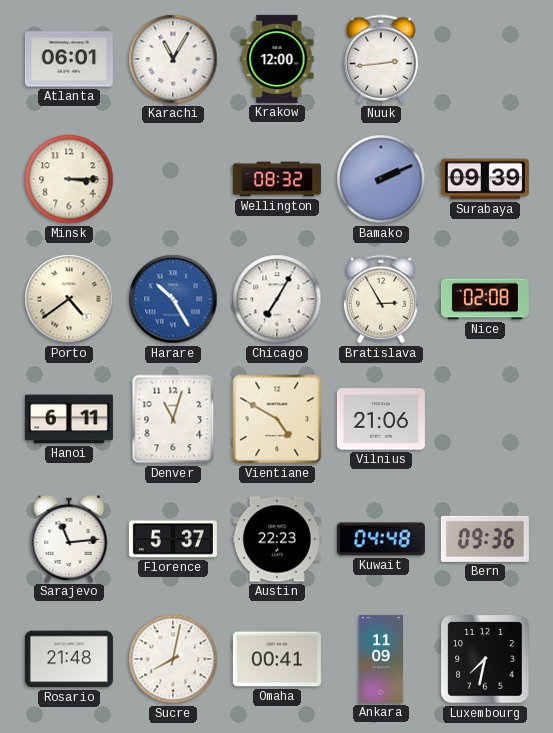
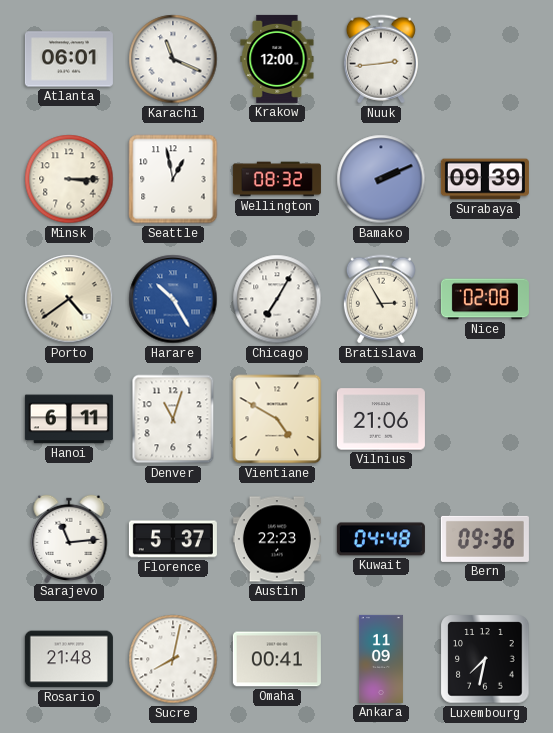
Karachi: 11:05 -> 11:19 (173, 59)
Seattle: none -> 12:58 (173, 179)
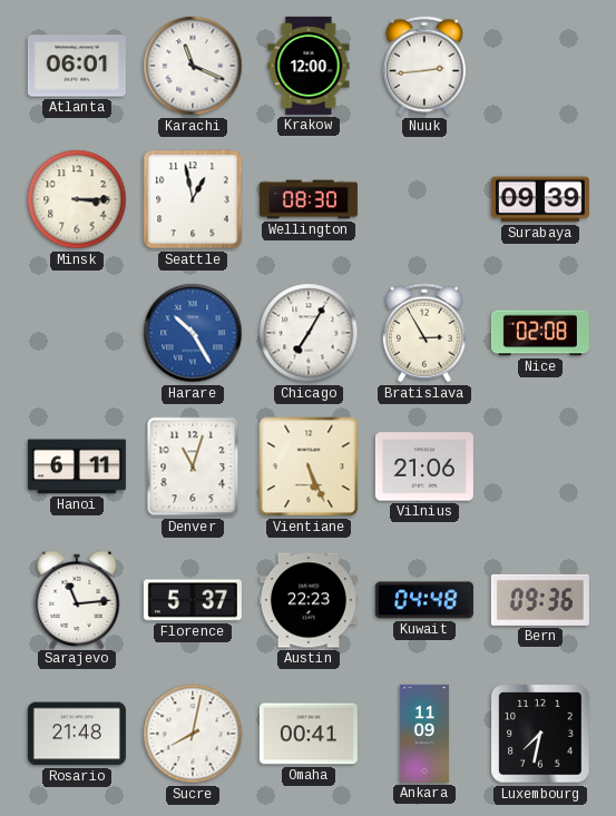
Wellington: 08:32 -> 08:30 (309, 199)
Bamako: 2:11 -> none (381, 179)
Porto: 4:39 -> none (69, 299)
Vientiane: 4:50 -> 5:26 (309, 466)
